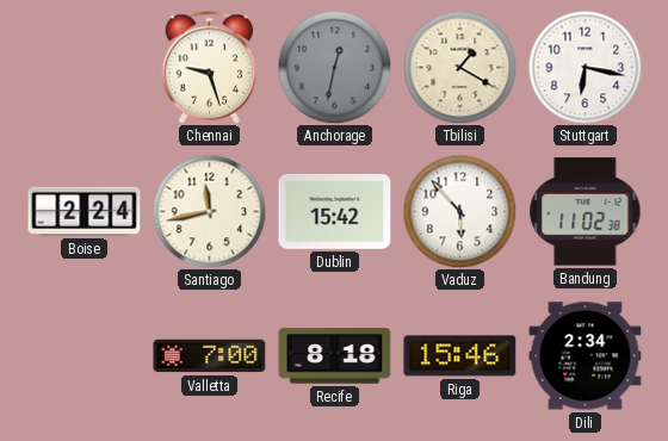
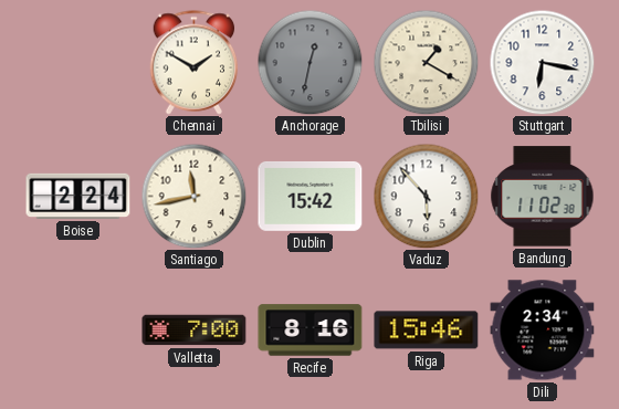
Chennai: 9:27 -> 1:50 (195, 63)
Recife: 8:18 -> 8:16 (311, 331)
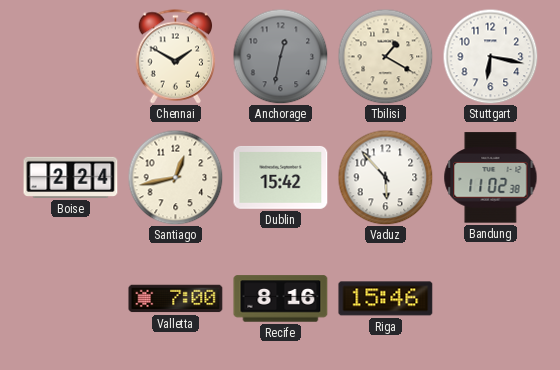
Santiago: 11:43 -> 12:43 (175, 177)
Dili: 2:34 -> none (543, 331)
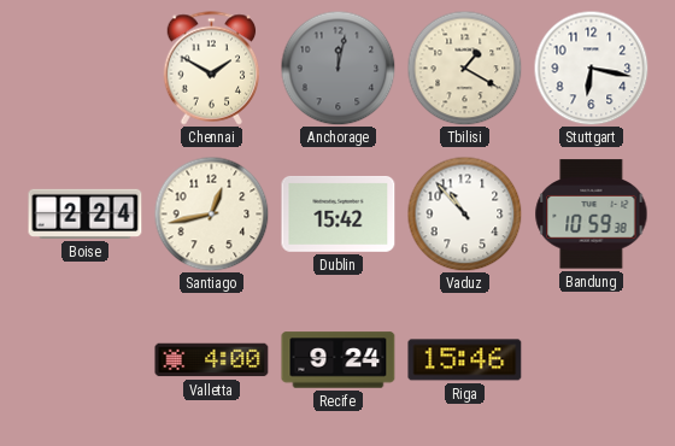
Anchorage: 12:32 -> 12:02 (337, 68)
Vaduz: 5:53 -> 10:53 (464, 213)
Bandung: 11:02 -> 10:59 (592, 215)
Valletta: 7:00 -> 4:00 (212, 360)
Recife: 8:16 -> 9:24 (339, 360)
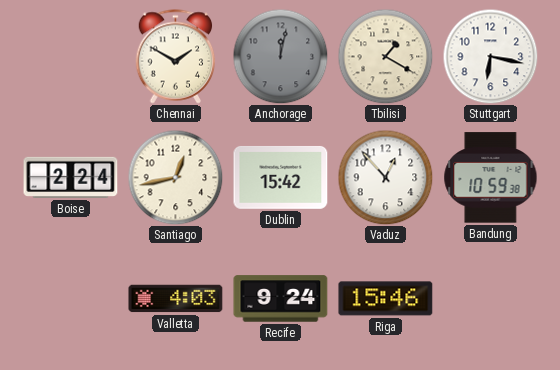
Vaduz: 10:53 -> 12:53 (385, 177)
Valletta: 4:00 -> 4:03 (176, 299)
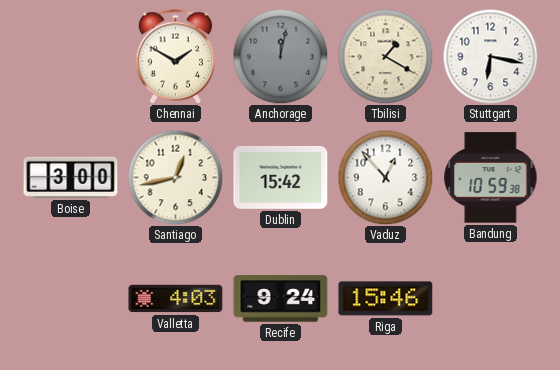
Boise: 2:24 -> 3:00 (71, 177)
